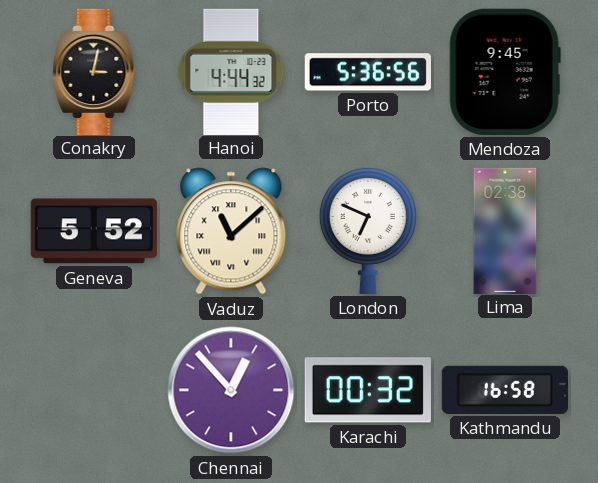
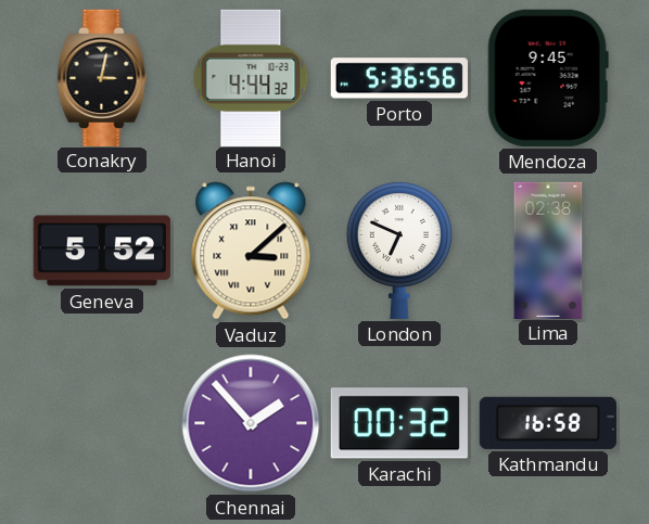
Vaduz: 11:08 -> 3:08 (251, 251)
Chennai: 12:53 -> 1:53 (251, 423)
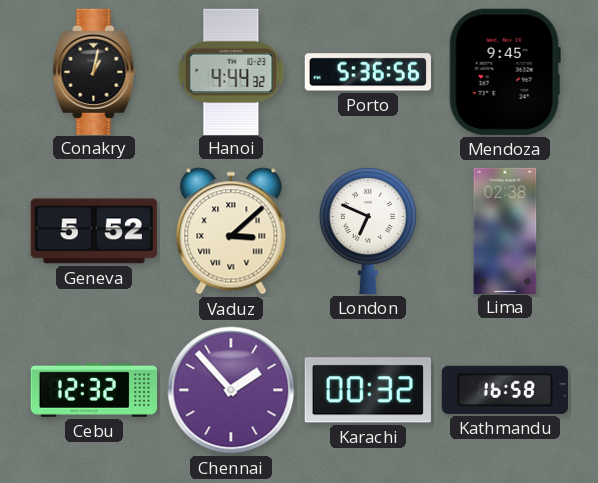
Conakry: 3:02 -> 1:02 (94, 71)
Cebu: none -> 12:32 (94, 390)
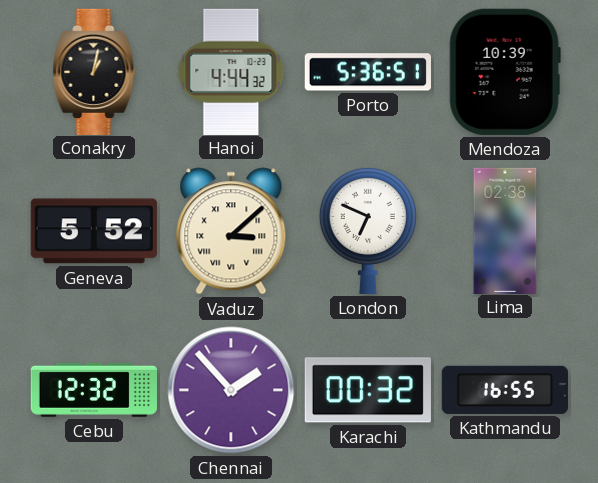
Porto: 5:36:56 -> 5:36:51 (368, 72)
Mendoza: 9:45 -> 10:39 (505, 72)
Kathmandu: 16:58 -> 16:55 (505, 390)
